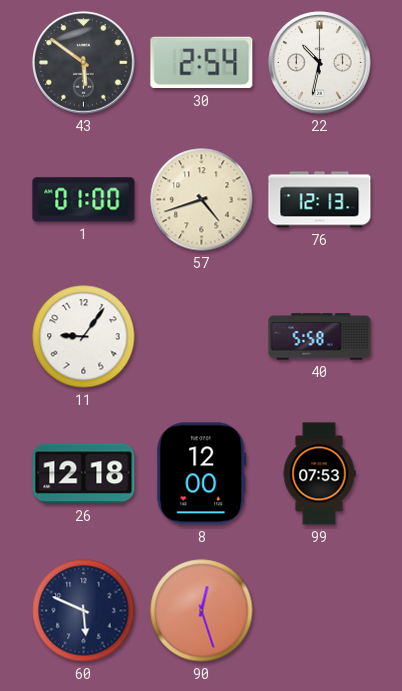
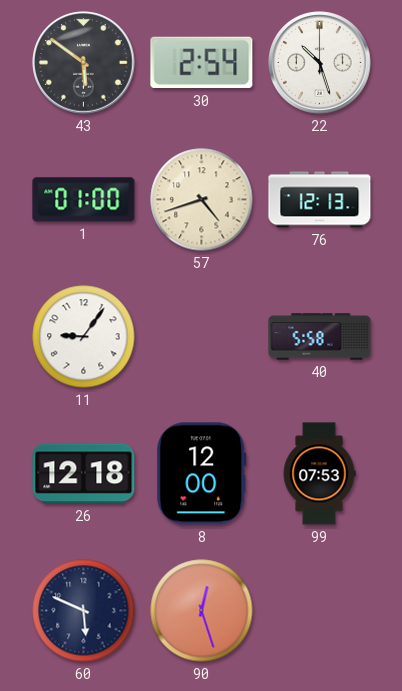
22: 10:32 -> 10:27 (320, 63)
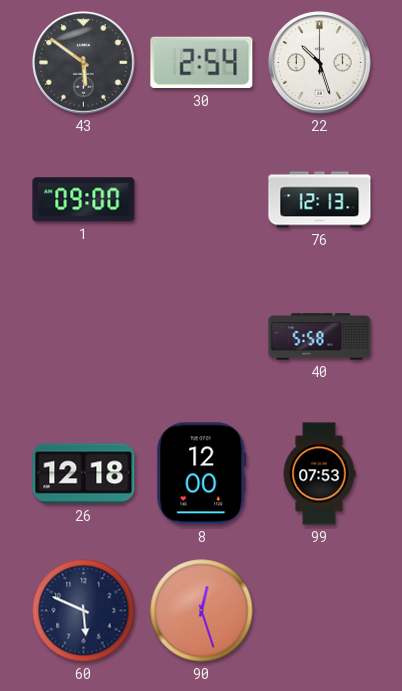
1: 01:00 -> 09:00 (84, 200)
57: 4:42 -> none (202, 200)
11: 9:06 -> none (84, 337)
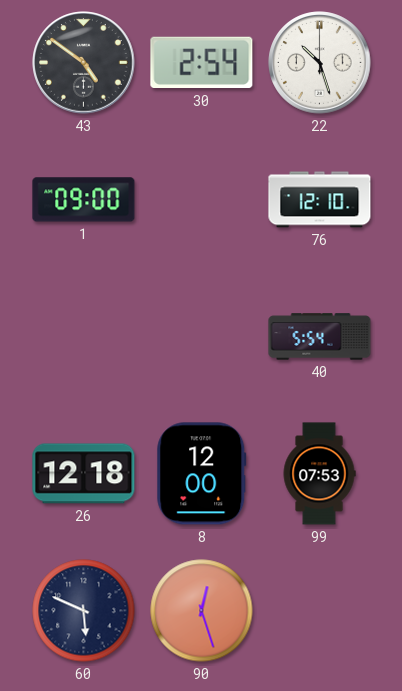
43: 5:51 -> 4:51 (84, 63)
76: 12:13 -> 12:10 (320, 200)
40: 5:58 -> 5:54 (320, 337)
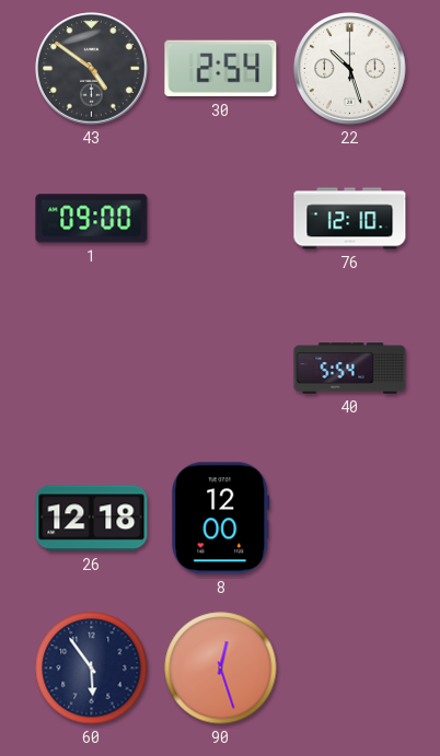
99: 07:53 -> none (319, 474)
60: 5:49 -> 5:54 (92, 668)
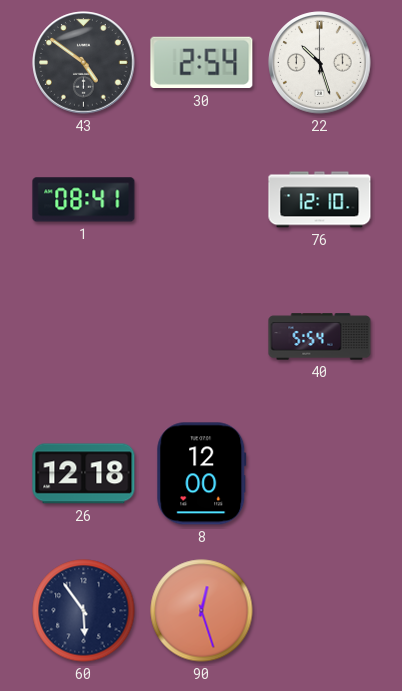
1: 09:00 -> 08:41 (84, 200)
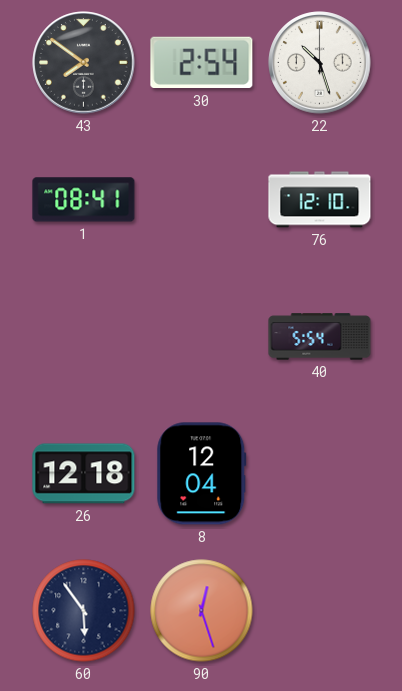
43: 4:51 -> 7:51 (84, 63)
8: 12:00 -> 12:04 (202, 474)
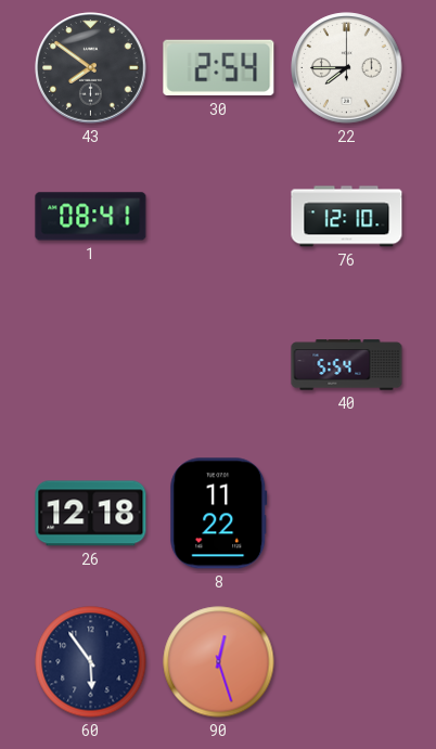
22: 10:27 -> 7:45 (347, 68)
8: 12:04 -> 11:22 (219, 514)
